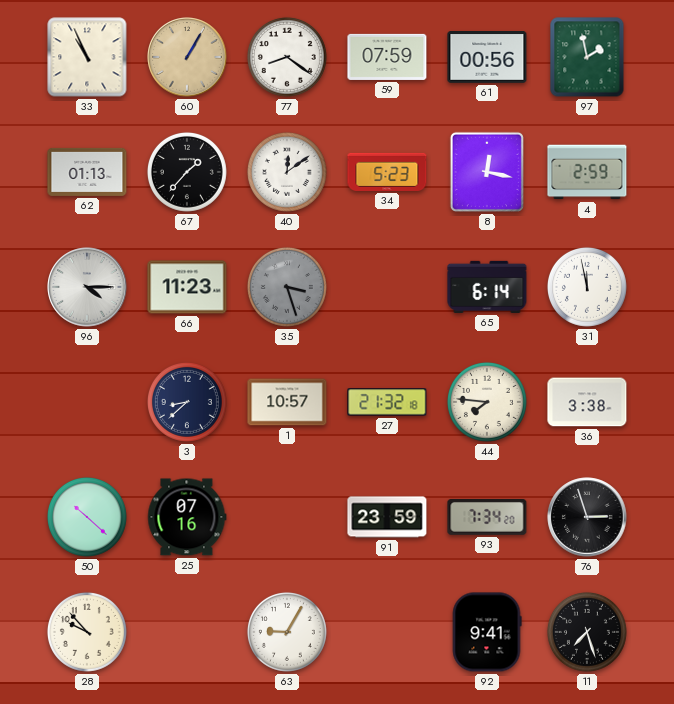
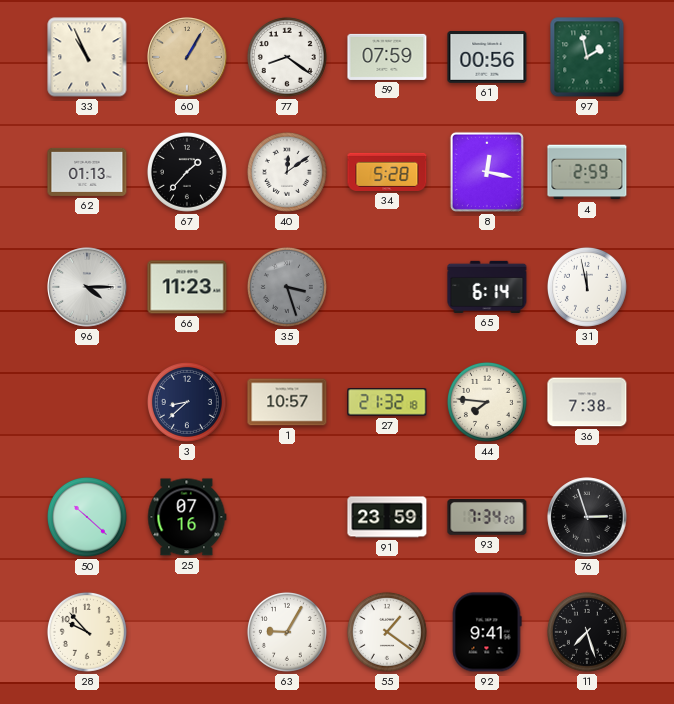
34: 5:23 -> 5:28 (387, 172)
36: 3:38 -> 7:38 (587, 402)
55: none -> 1:21 (387, 632)
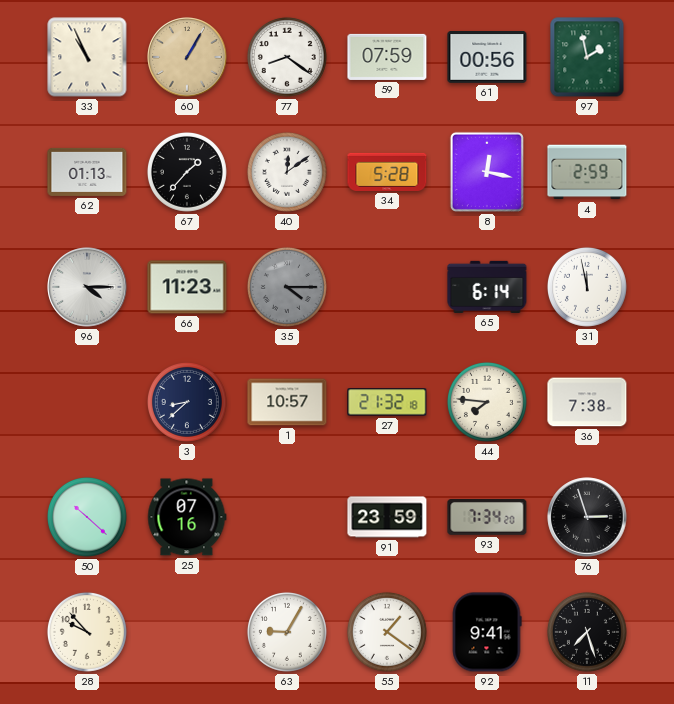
35: 3:27 -> 4:15 (287, 287)
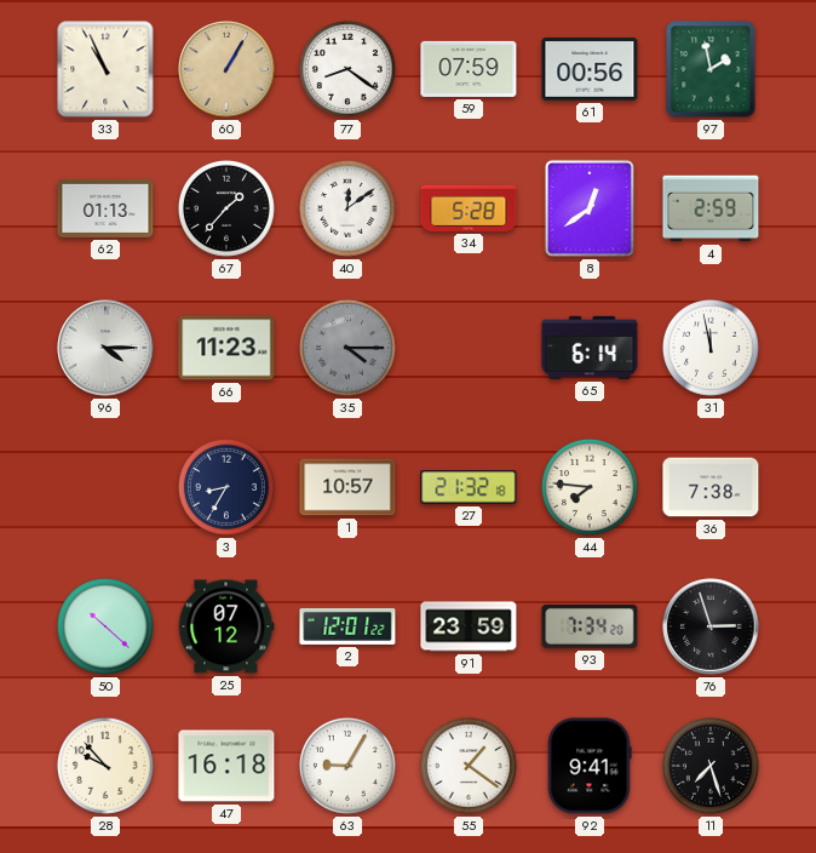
8: 12:17 -> 12:39 (590, 208)
3: 8:38 -> 8:35 (226, 487)
25: 07:16 -> 07:12 (226, 626)
2: none -> 12:01 (347, 626)
47: none -> 16:18 (226, 766)
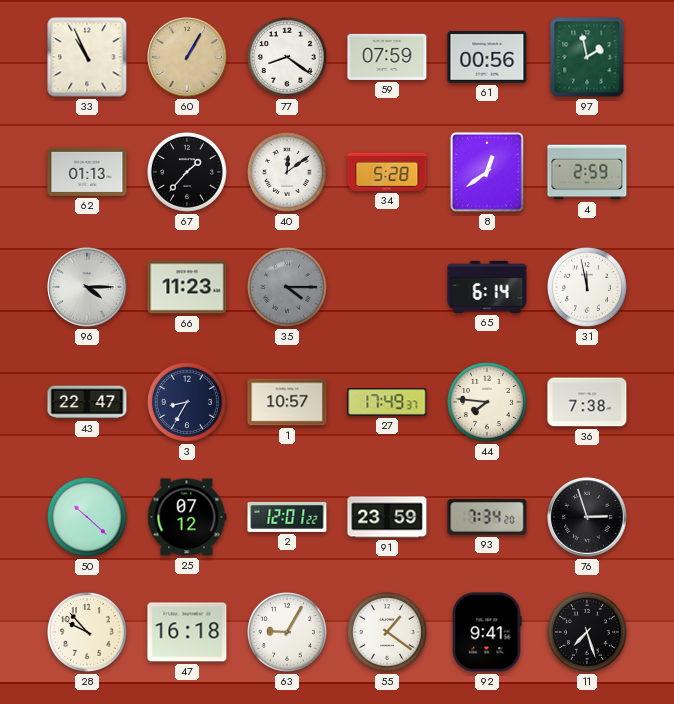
43: none -> 22:47 (87, 402)
27: 21:32 -> 17:49 (387, 402)
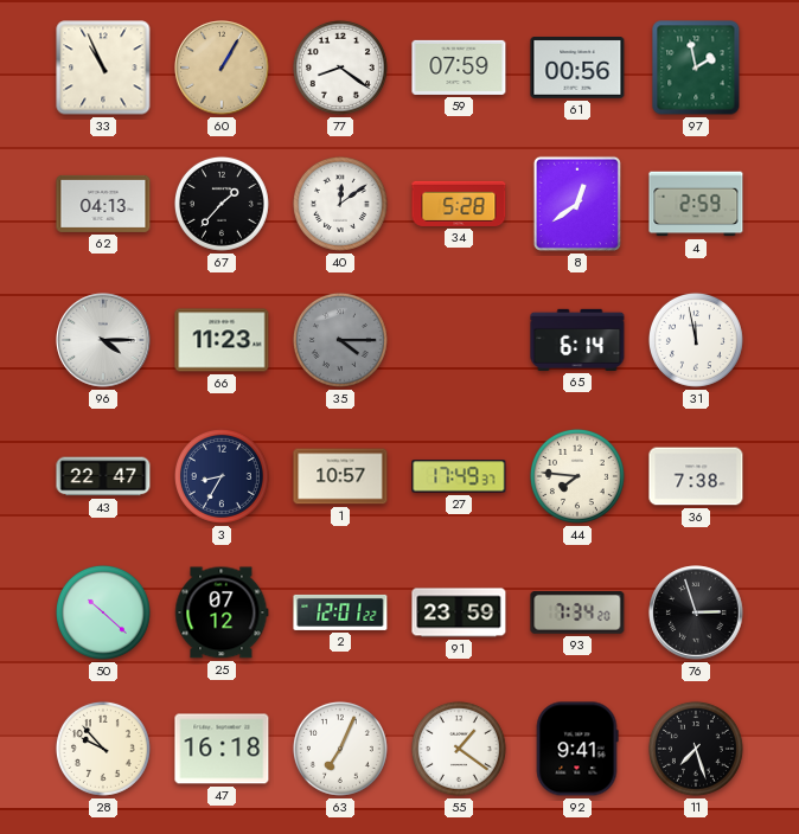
62: 01:13 -> 04:13 (103, 204)
63: 9:05 -> 7:04 (340, 749)
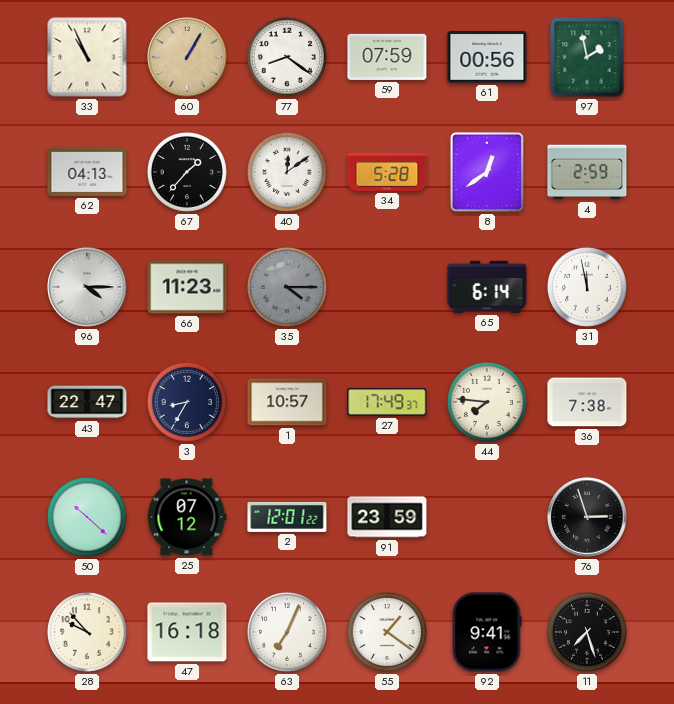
93: 7:34 -> none (577, 614)
